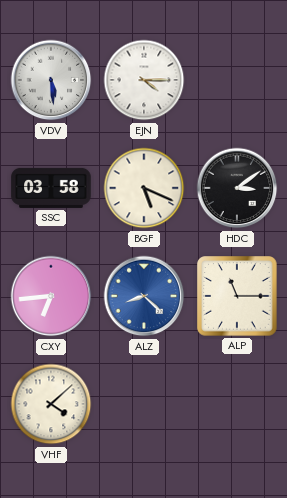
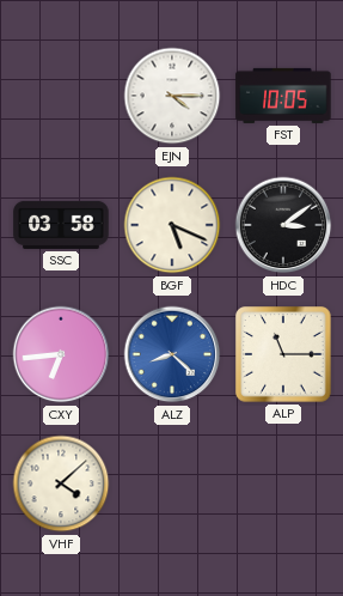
VDV: 5:29 -> none (51, 80)
FST: none -> 10:05 (283, 96)
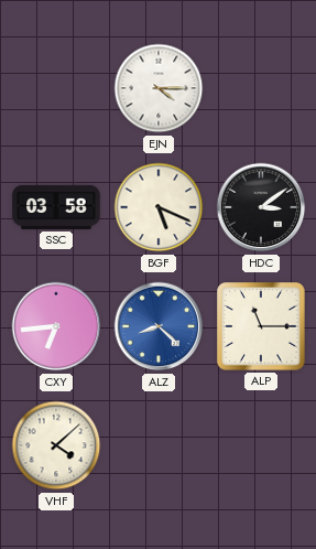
FST: 10:05 -> none (283, 96)
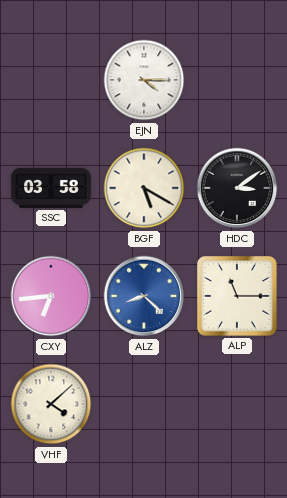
BGF: 5:19 -> 5:20 (144, 188)
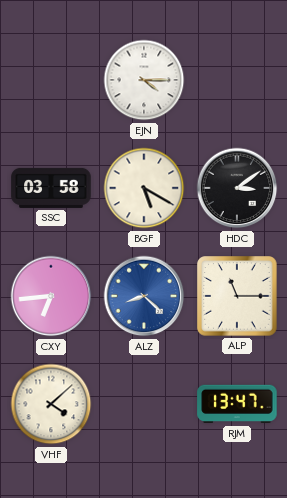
RJM: none -> 13:47 (237, 404)
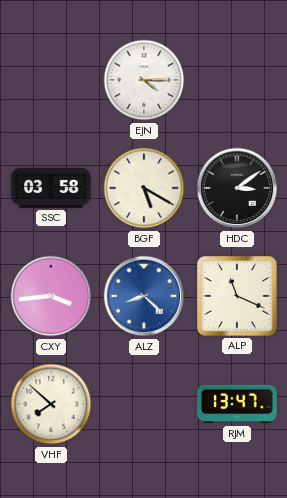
CXY: 6:44 -> 3:44 (51, 296)
ALP: 11:15 -> 11:19 (237, 296)
VHF: 4:08 -> 7:52 (51, 404)
